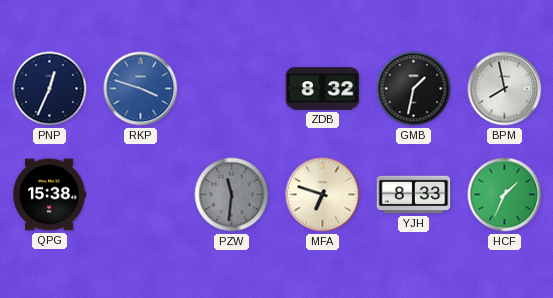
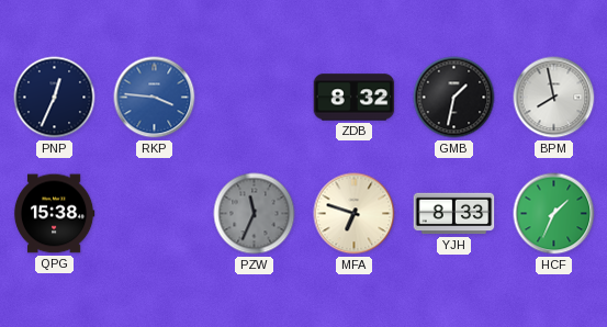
RKP: 3:48 -> 3:46 (155, 98)
PZW: 11:31 -> 11:34 (255, 214)
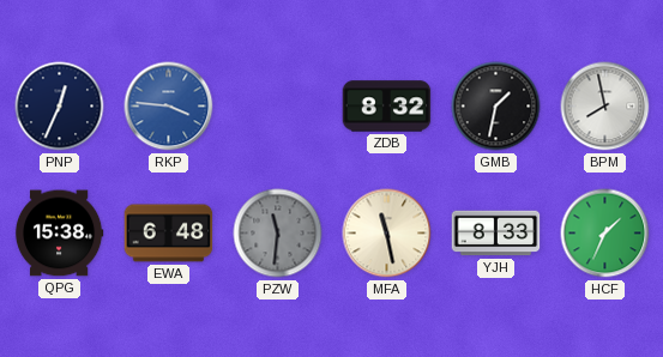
EWA: none -> 6:48 (169, 234)
PZW: 11:34 -> 11:31 (278, 234)
MFA: 6:48 -> 11:28 (387, 234)
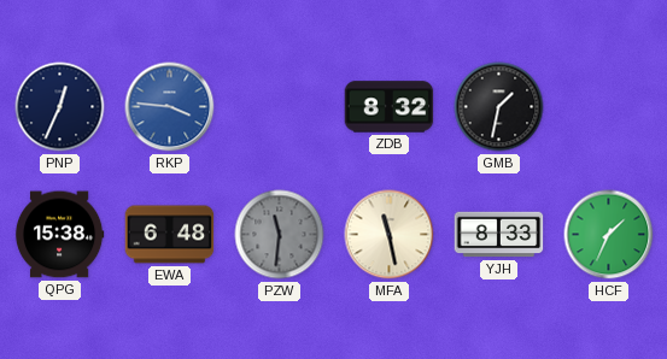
BPM: 7:58 -> none (605, 107)
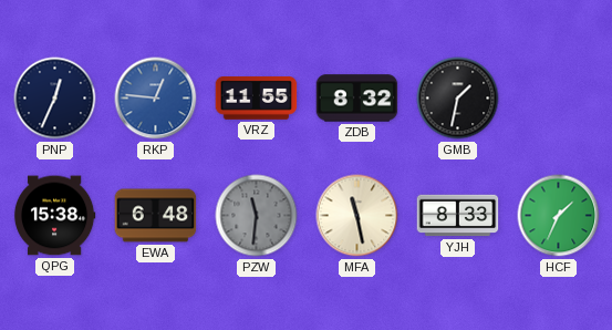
RKP: 3:46 -> 12:46 (156, 99)
VRZ: none -> 11:55 (257, 99)
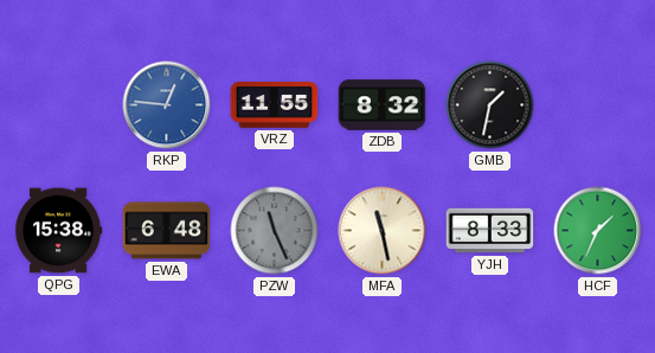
PNP: 12:34 -> none (55, 99)
PZW: 11:31 -> 11:26 (275, 231)
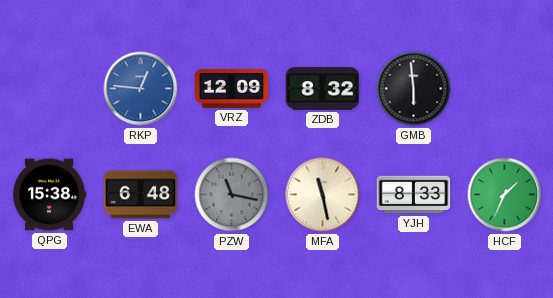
VRZ: 11:55 -> 12:09 (232, 89)
GMB: 1:32 -> 5:59 (414, 89)
PZW: 11:26 -> 11:17 (232, 195)
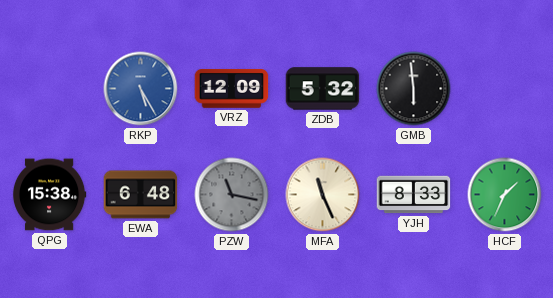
RKP: 12:46 -> 5:25 (141, 89)
ZDB: 8:32 -> 5:32 (323, 89)
MFA: 11:28 -> 11:26 (323, 195)
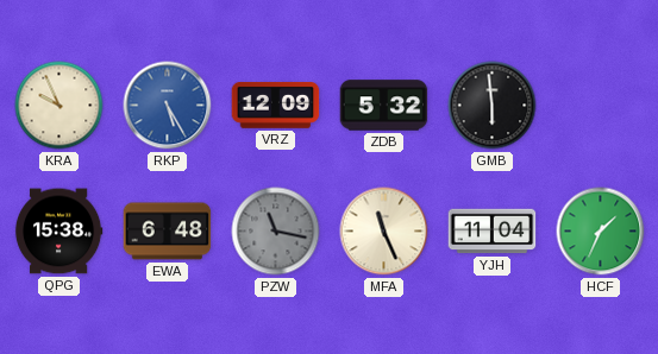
KRA: none -> 9:56 (59, 106)
YJH: 8:33 -> 11:04 (493, 232)
